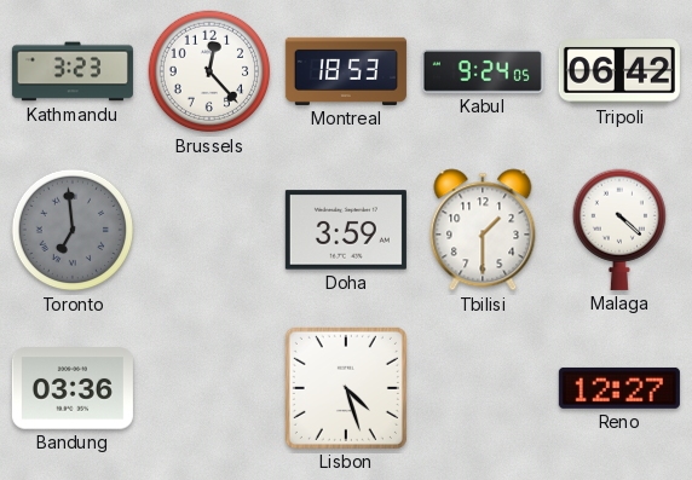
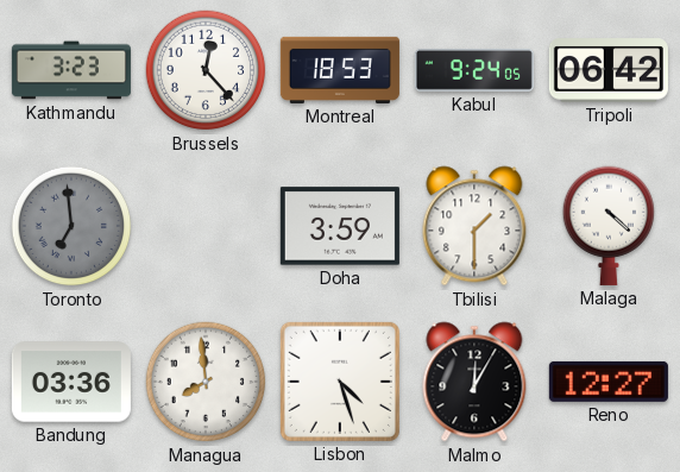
Managua: none -> 7:59 (206, 382)
Malmo: none -> 12:05 (474, 382)
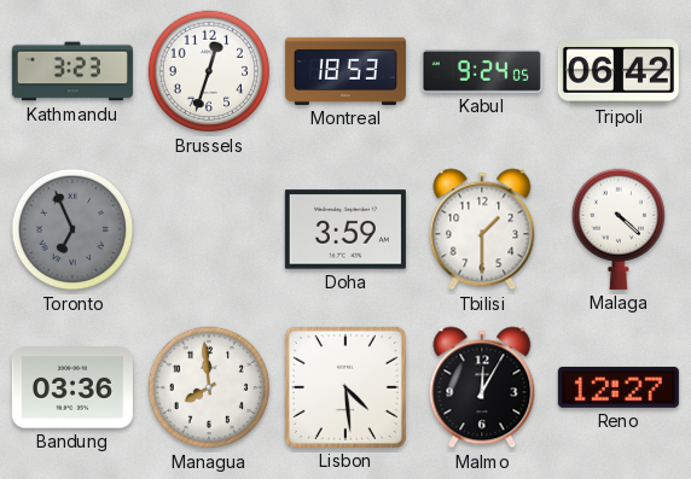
Brussels: 12:23 -> 12:33 (209, 71)
Toronto: 6:59 -> 6:56 (72, 229)
Lisbon: 4:27 -> 4:29 (345, 387)
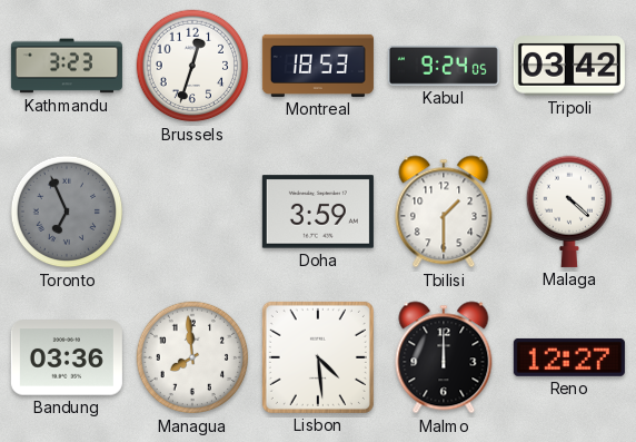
Tripoli: 06:42 -> 03:42 (569, 66)
Malmo: 12:05 -> 12:00 (444, 357)
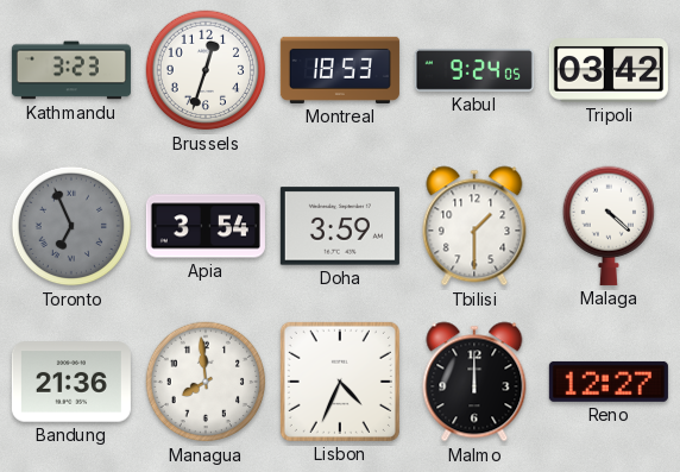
Apia: none -> 3:54 (206, 226)
Bandung: 03:36 -> 21:36 (71, 382)
Lisbon: 4:29 -> 4:34 (340, 382)
